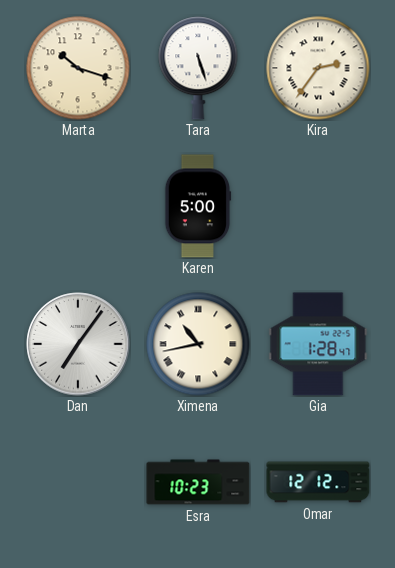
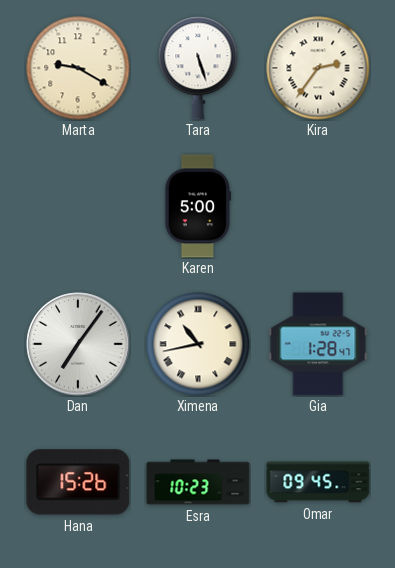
Marta: 10:18 -> 9:20 (78, 68)
Hana: none -> 15:26 (78, 482)
Omar: 12:12 -> 09:45 (318, 482)
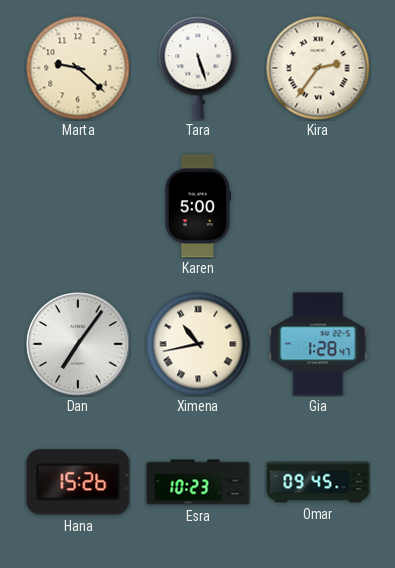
Marta: 9:20 -> 9:22 (78, 68)
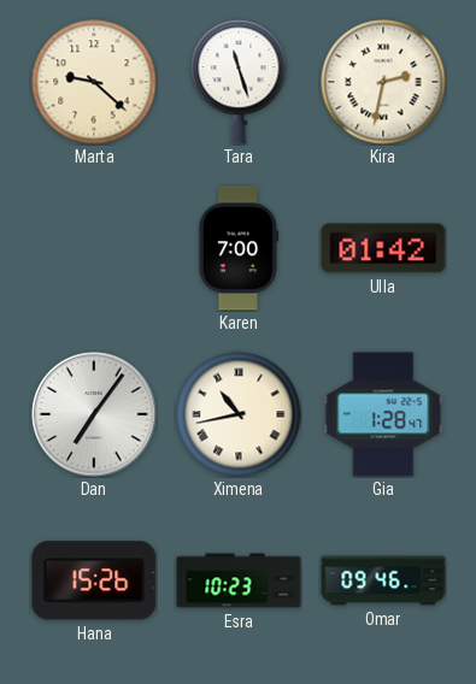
Tara: 5:27 -> 11:27 (239, 82)
Kira: 2:36 -> 2:32 (383, 82)
Karen: 5:00 -> 7:00 (239, 248)
Ulla: none -> 01:42 (383, 248)
Omar: 09:45 -> 09:46 (383, 580)
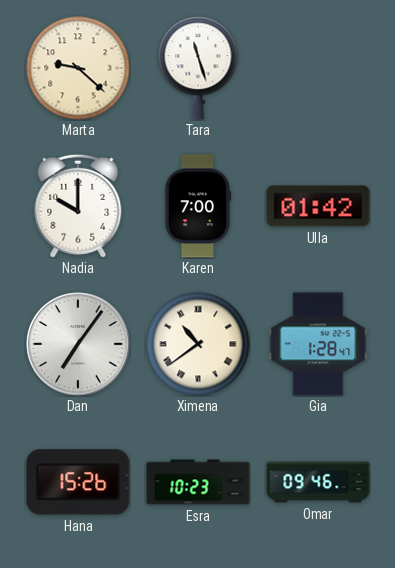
Kira: 2:32 -> none (383, 82)
Nadia: none -> 10:00 (78, 206)
Ximena: 10:43 -> 10:39 (198, 344)
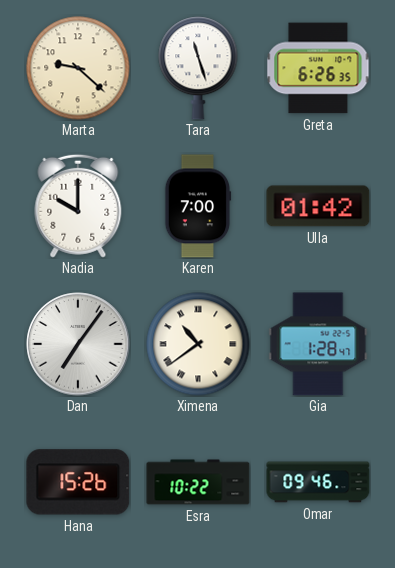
Greta: none -> 6:26 (318, 68)
Esra: 10:23 -> 10:22 (198, 482)
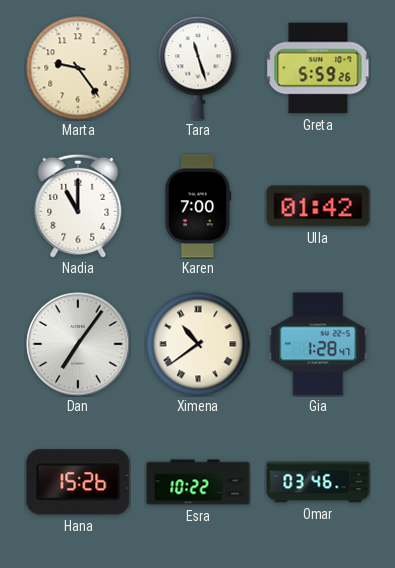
Marta: 9:22 -> 9:24 (78, 68)
Greta: 6:26 -> 5:59 (318, 68)
Nadia: 10:00 -> 11:00 (78, 206)
Omar: 09:46 -> 03:46 (318, 482)
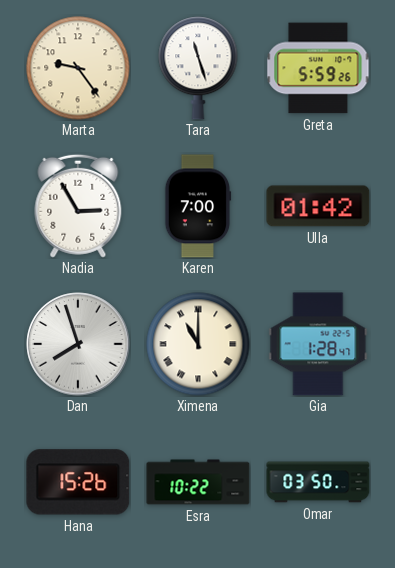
Nadia: 11:00 -> 2:55 (78, 206)
Dan: 7:06 -> 7:57 (78, 344)
Ximena: 10:39 -> 11:00 (198, 344)
Omar: 03:46 -> 03:50 (318, 482)
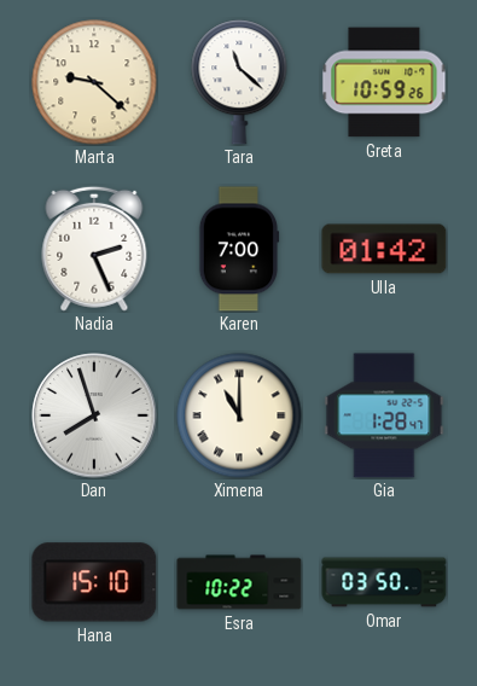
Marta: 9:24 -> 9:22 (94, 82)
Tara: 11:27 -> 11:22 (239, 82)
Greta: 5:59 -> 10:59 (384, 82)
Nadia: 2:55 -> 2:26 (94, 249)
Hana: 15:26 -> 15:10 (94, 582)
